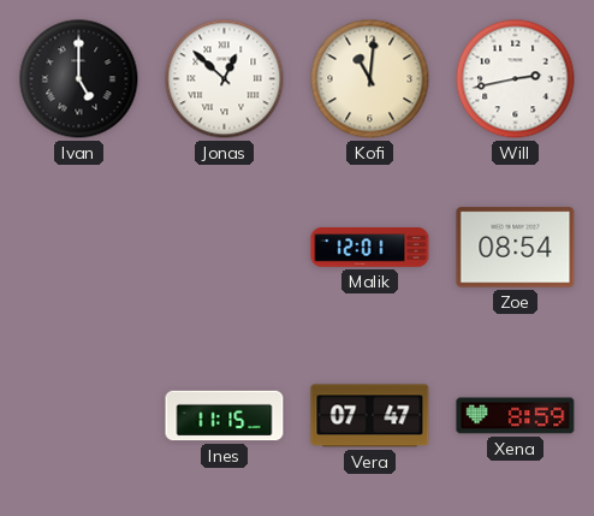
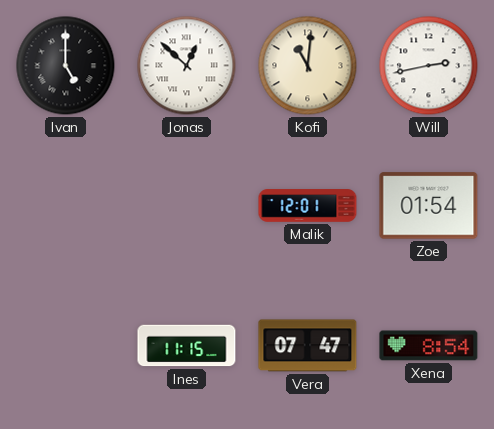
Zoe: 08:54 -> 01:54 (429, 206)
Xena: 8:59 -> 8:54 (429, 346)
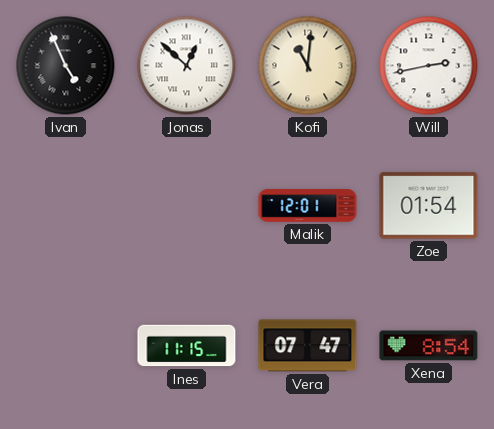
Ivan: 5:00 -> 4:56 (66, 66)
